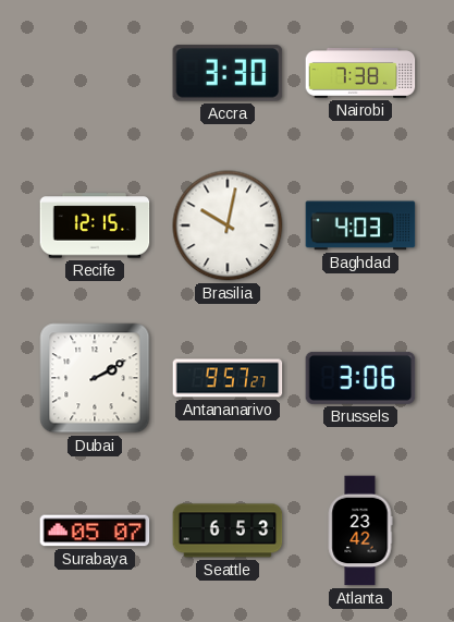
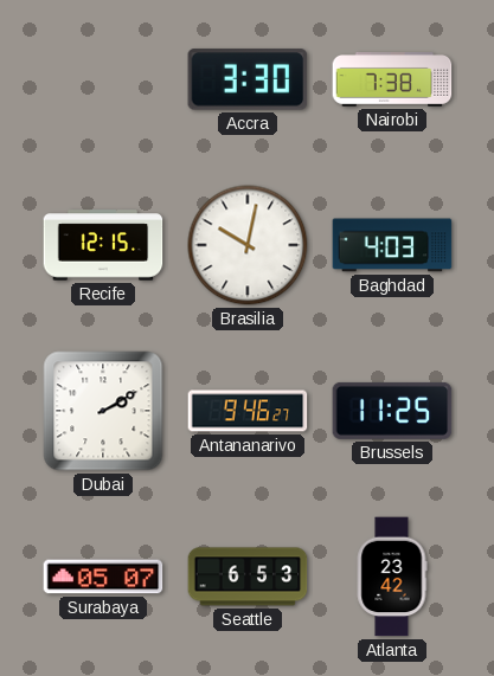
Antananarivo: 9:57 -> 9:46 (248, 411)
Brussels: 3:06 -> 11:25 (392, 411)
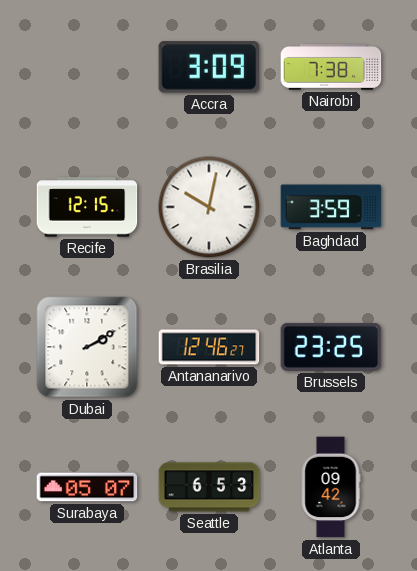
Accra: 3:30 -> 3:09 (209, 67)
Baghdad: 4:03 -> 3:59 (331, 207)
Antananarivo: 9:46 -> 12:46 (209, 347)
Brussels: 11:25 -> 23:25 (331, 347)
Atlanta: 23:42 -> 09:42 (331, 487)
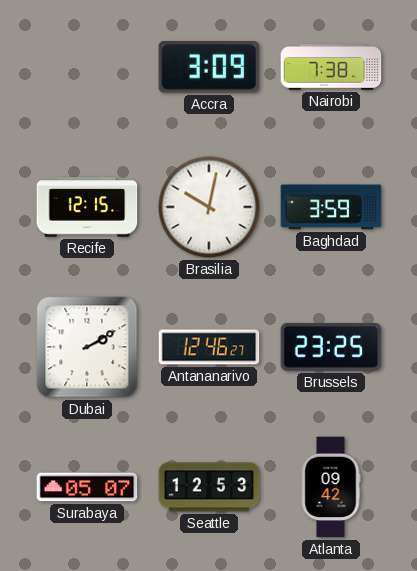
Seattle: 6:53 -> 12:53 (209, 487)
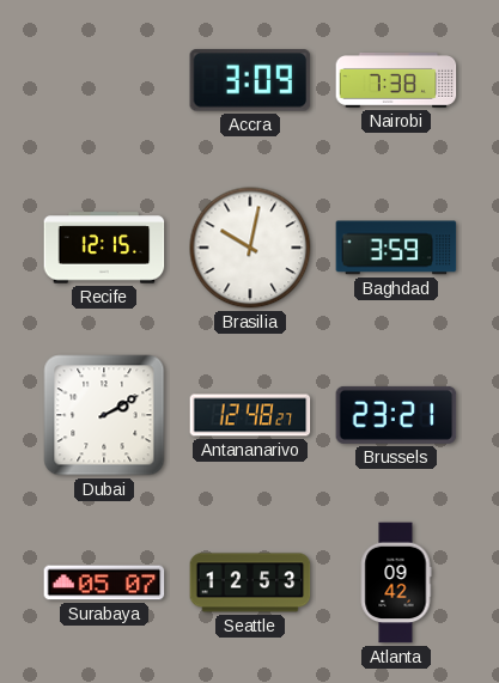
Antananarivo: 12:46 -> 12:48 (250, 415)
Brussels: 23:25 -> 23:21 (396, 415)
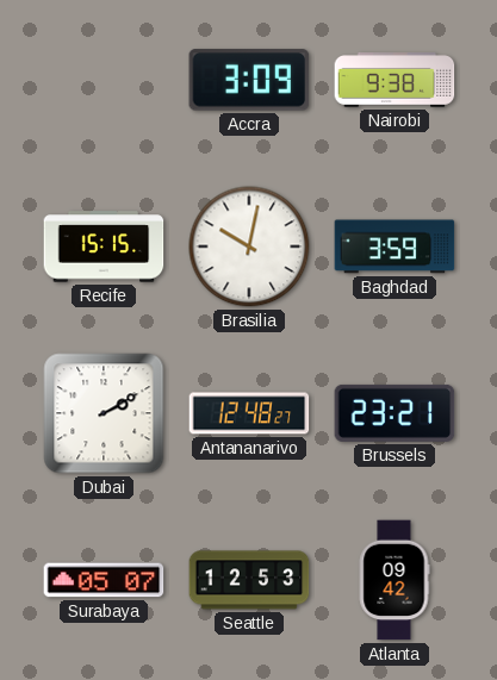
Nairobi: 7:38 -> 9:38 (395, 81)
Recife: 12:15 -> 15:15 (104, 247)
